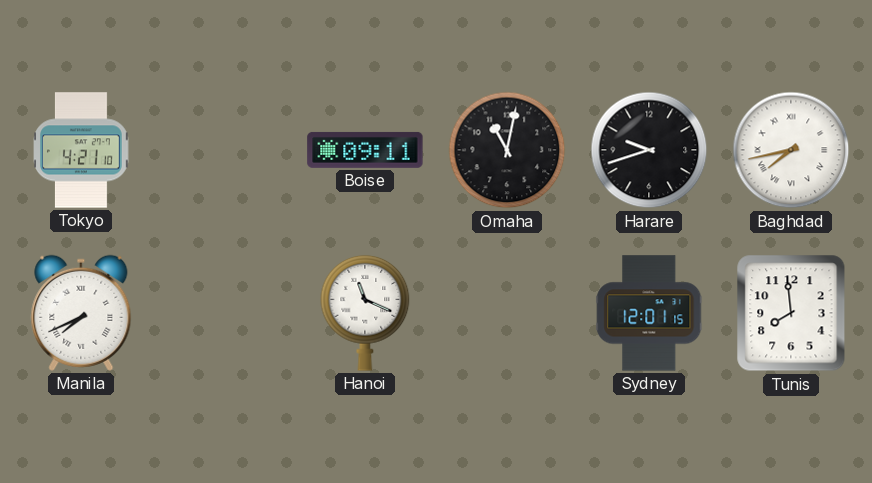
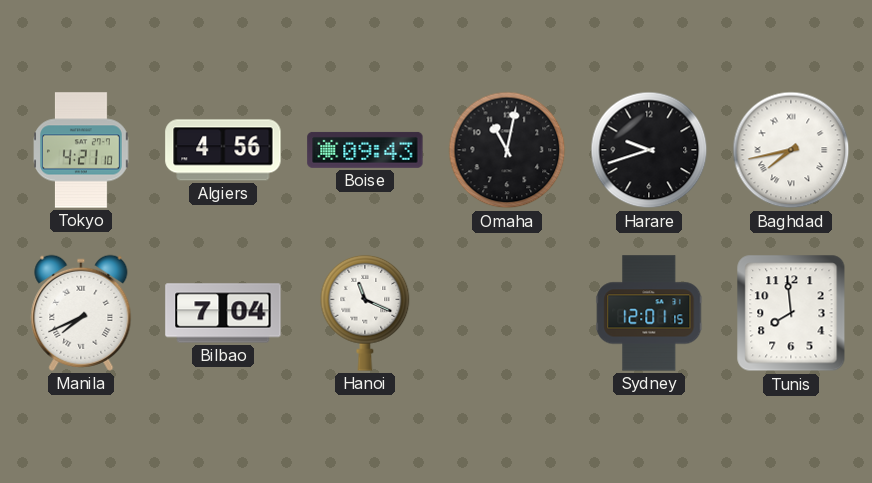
Algiers: none -> 4:56 (223, 150)
Boise: 09:11 -> 09:43 (365, 150)
Bilbao: none -> 7:04 (223, 313)
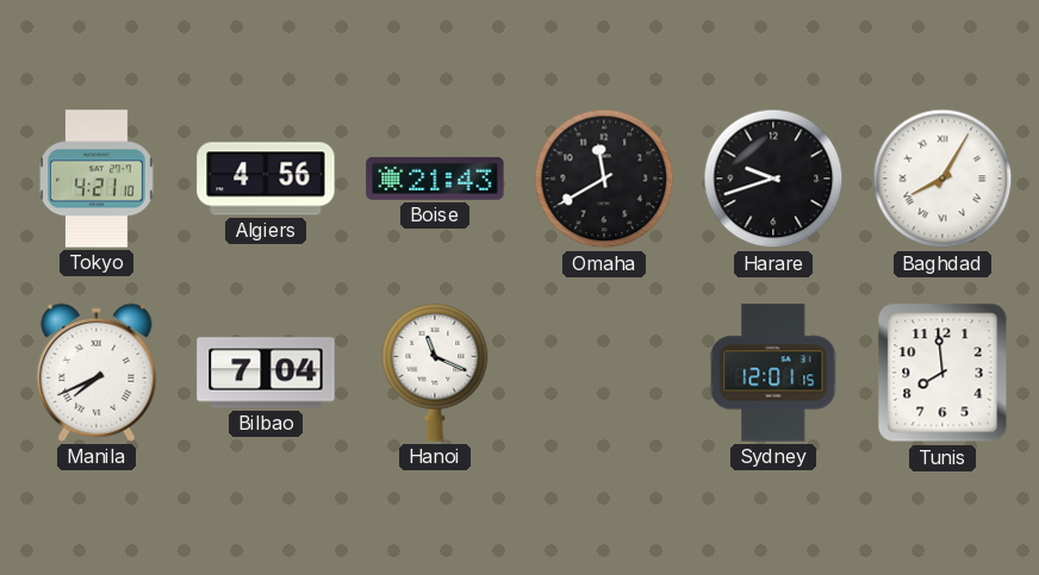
Boise: 09:43 -> 21:43 (435, 179)
Omaha: 11:02 -> 11:40 (604, 179)
Baghdad: 7:43 -> 8:05 (942, 179)
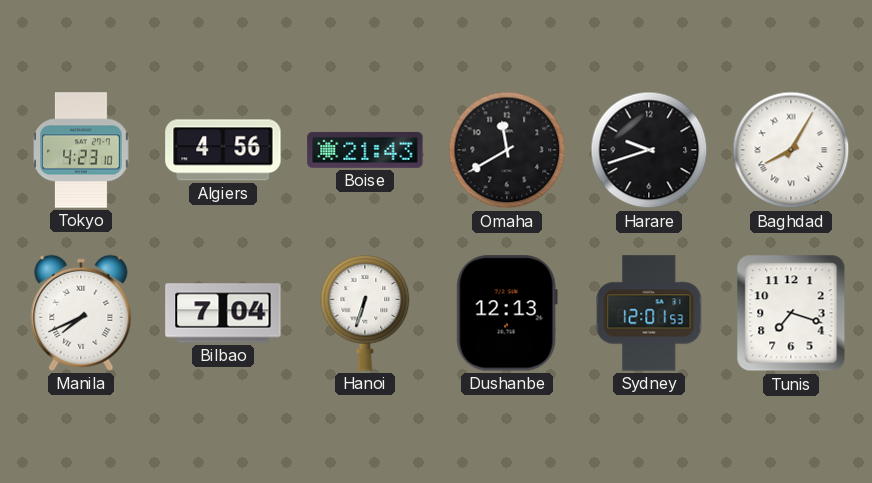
Tokyo: 4:21 -> 4:23 (82, 150)
Hanoi: 11:19 -> 6:33 (365, 313)
Dushanbe: none -> 12:13 (507, 313)
Sydney: 12:01:15 -> 12:01:53 (649, 313)
Tunis: 7:59 -> 7:18 (791, 313)
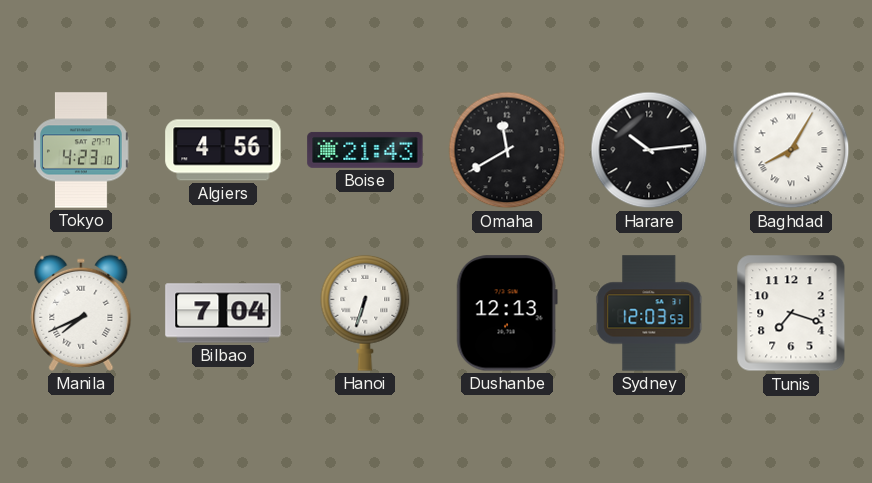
Harare: 9:42 -> 10:14 (649, 150)
Sydney: 12:01 -> 12:03 (649, 313)
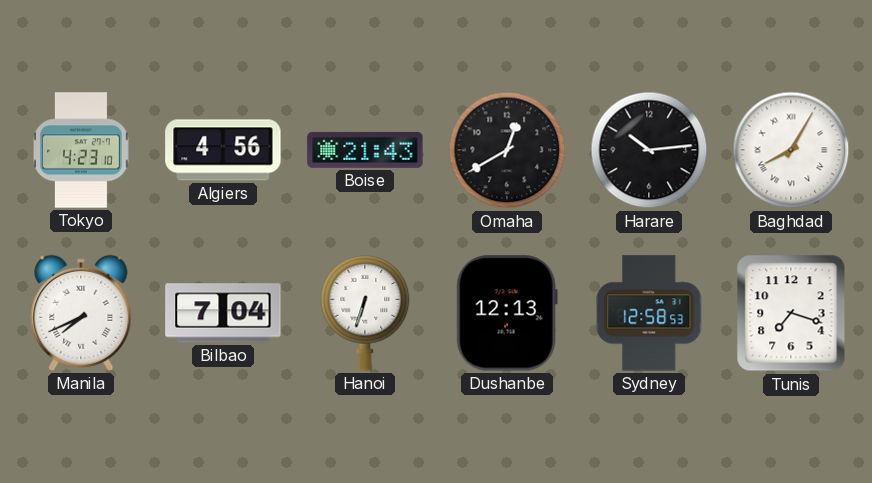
Omaha: 11:40 -> 12:40 (507, 150)
Sydney: 12:03 -> 12:58 (649, 313)
